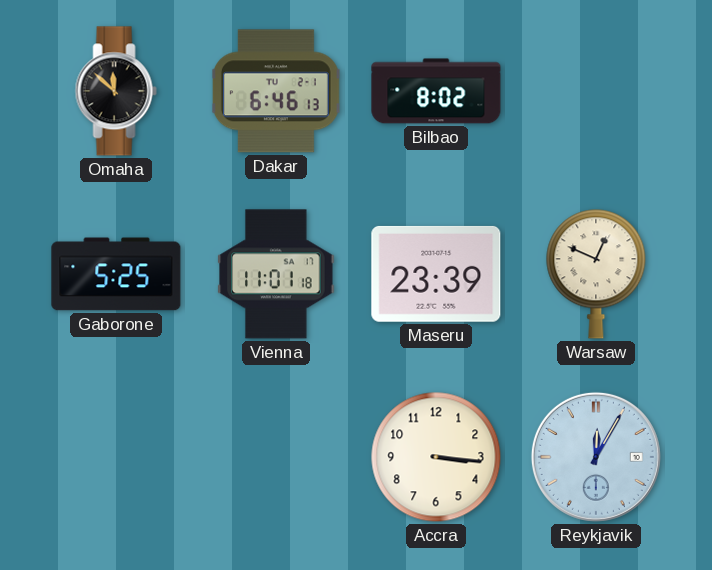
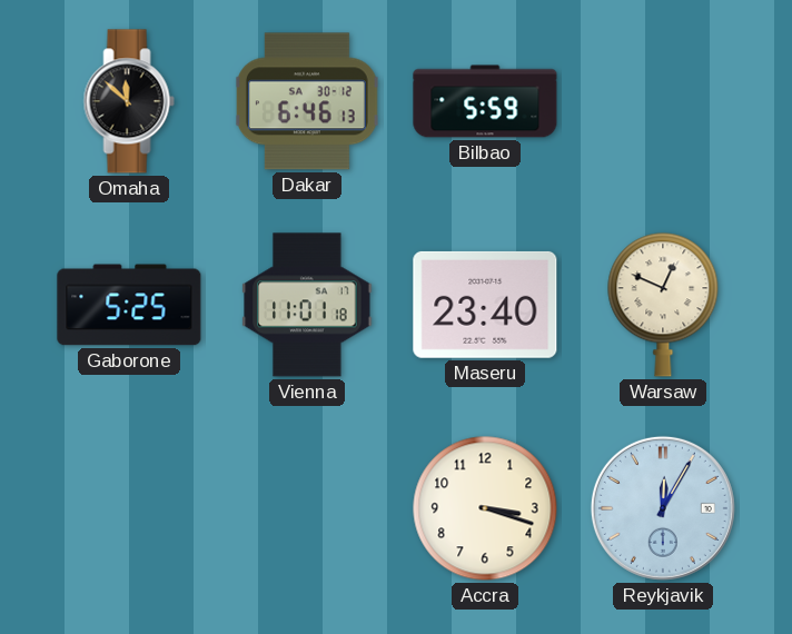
Dakar date: TU 2-1 -> SA 30-12 (307, 101)
Bilbao: 8:02 -> 5:59 (485, 101)
Maseru: 23:39 -> 23:40 (485, 305)
Accra: 3:16 -> 3:18 (485, 508)
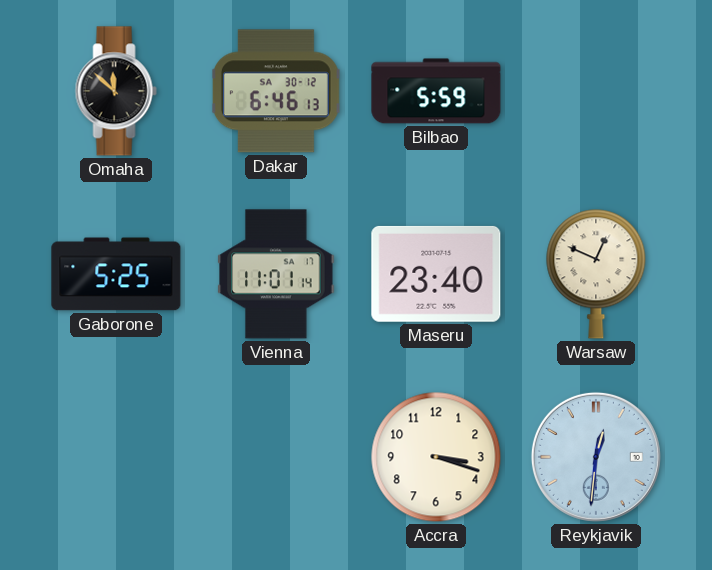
Vienna: 11:01:18 -> 11:01:14 (276, 274)
Reykjavik: 12:05 -> 12:31 (596, 457)
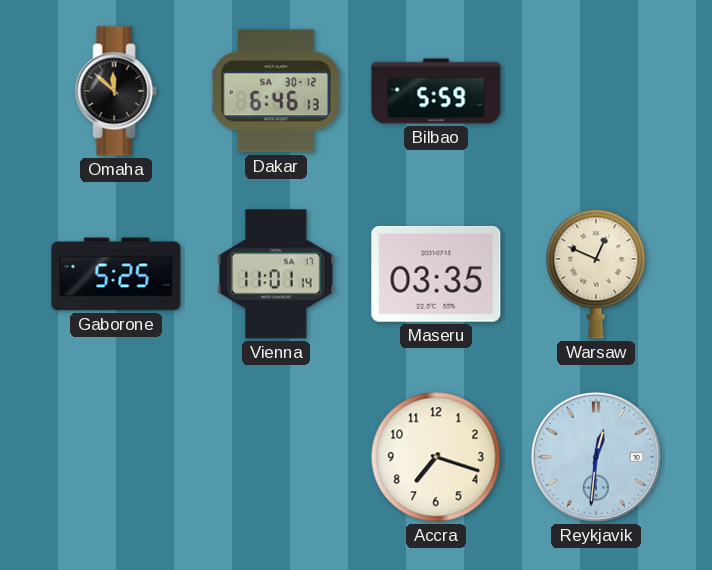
Maseru: 23:40 -> 03:35 (436, 274)
Accra: 3:18 -> 7:18 (436, 457)
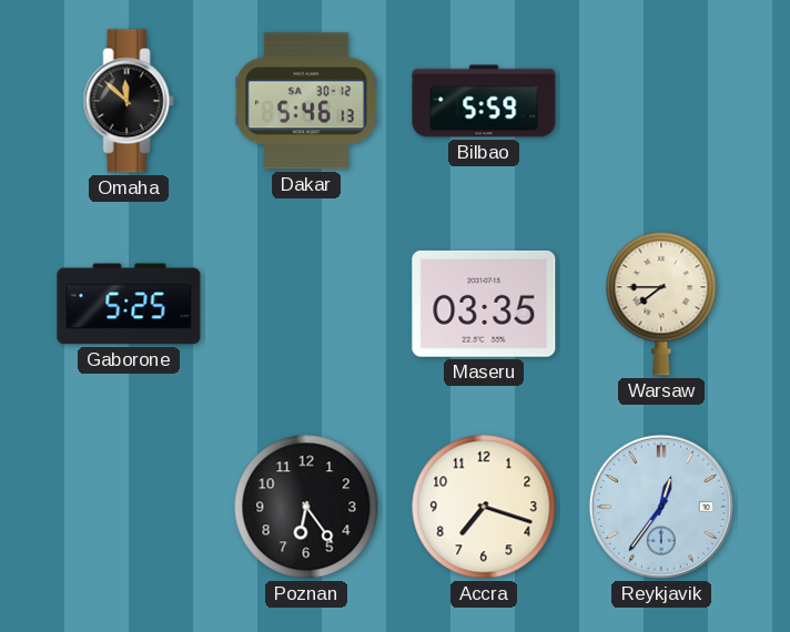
Dakar: 6:46 -> 5:46 (306, 101)
Vienna: 11:01 -> none (276, 274)
Warsaw: 12:49 -> 7:45 (661, 304)
Poznan: none -> 6:24 (306, 507)
Reykjavik: 12:31 -> 12:36 (661, 507)
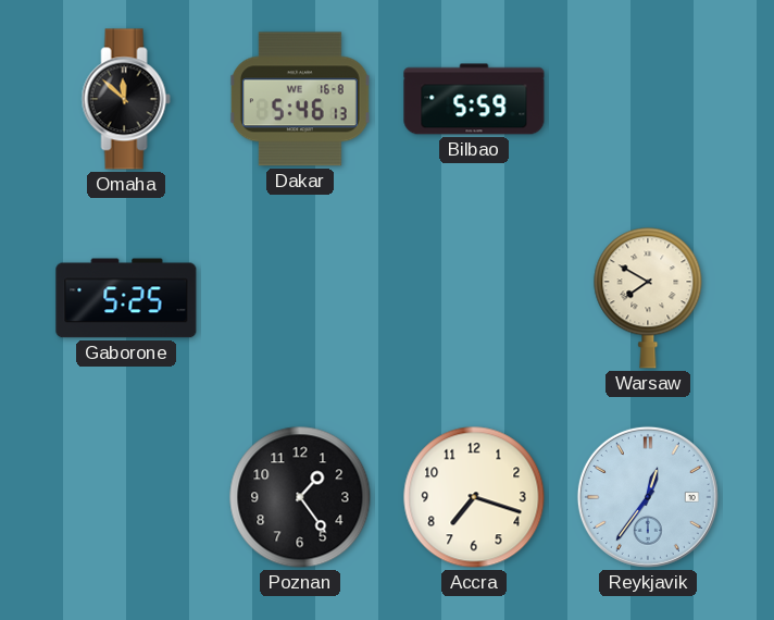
Dakar date: SA 30-12 -> WE 16-8 (300, 99)
Maseru: 03:35 -> none (484, 304)
Warsaw: 7:45 -> 7:50 (648, 298)
Poznan: 6:24 -> 1:24 (300, 497)
